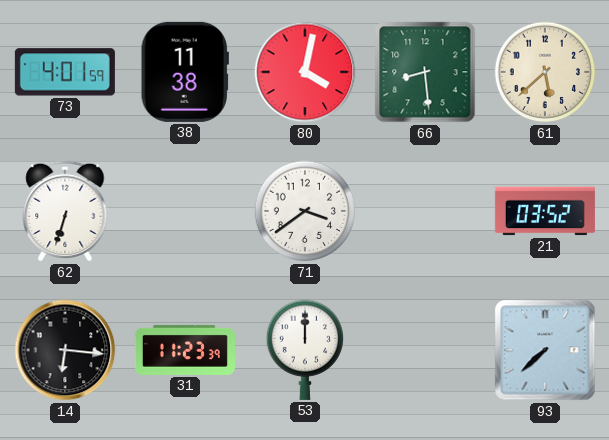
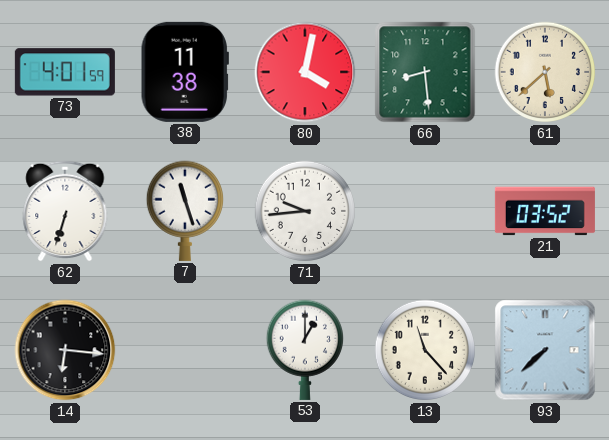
7: none -> 11:27 (184, 211)
71: 3:39 -> 9:44 (305, 211)
31: 11:23 -> none (185, 350)
53: 12:00 -> 1:00 (304, 350)
13: none -> 11:23 (425, 350)
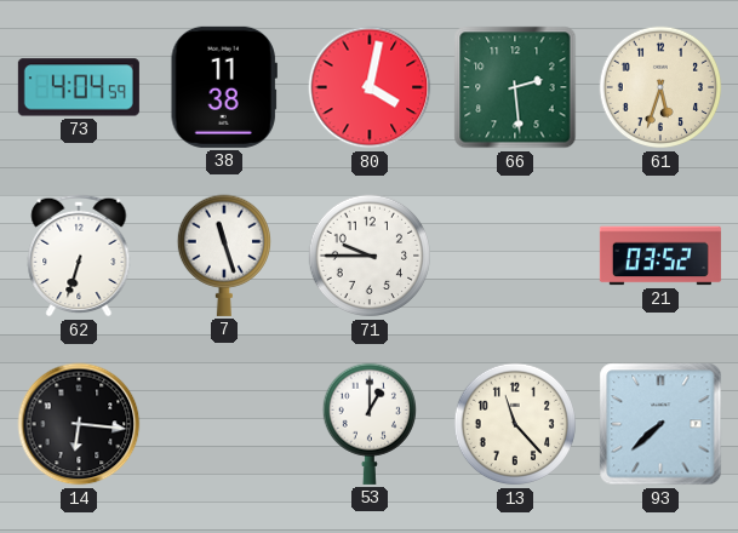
73: 4:01 -> 4:04 (79, 87)
66: 8:29 -> 2:29 (515, 87)
61: 5:38 -> 5:33 (660, 87)
71: 9:44 -> 9:45 (370, 256)
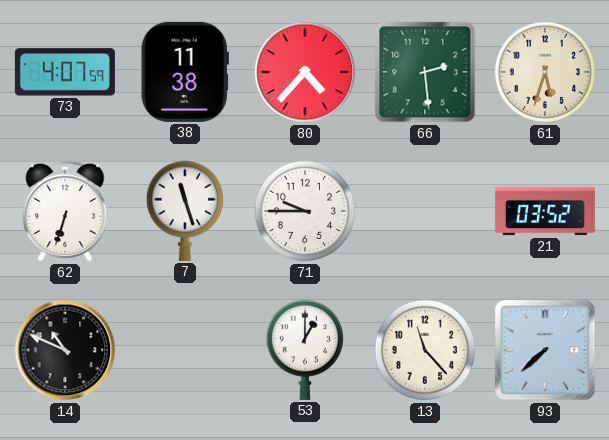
73: 4:04 -> 4:07 (65, 72)
80: 4:02 -> 4:37 (305, 72)
14: 6:16 -> 10:49 (65, 350)
